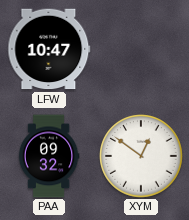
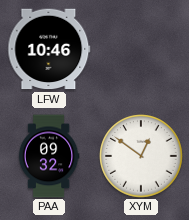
LFW: 10:47 -> 10:46 (49, 49)
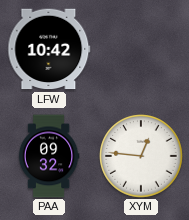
LFW: 10:46 -> 10:42 (49, 49)
XYM: 12:51 -> 12:46 (142, 157)
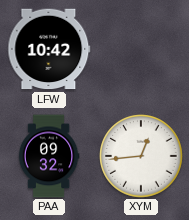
XYM: 12:46 -> 12:44 (142, 157)
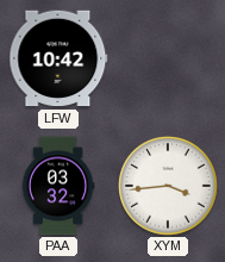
PAA: 09:32 -> 03:32 (58, 186)
XYM: 12:44 -> 3:44 (169, 187)
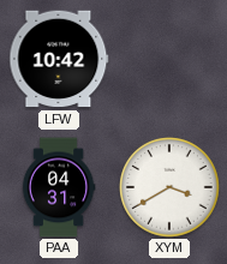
PAA: 03:32 -> 04:31 (59, 187)
XYM: 3:44 -> 3:40 (171, 188)
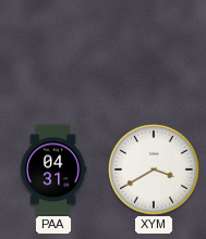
LFW: 10:42 -> none (59, 59)
